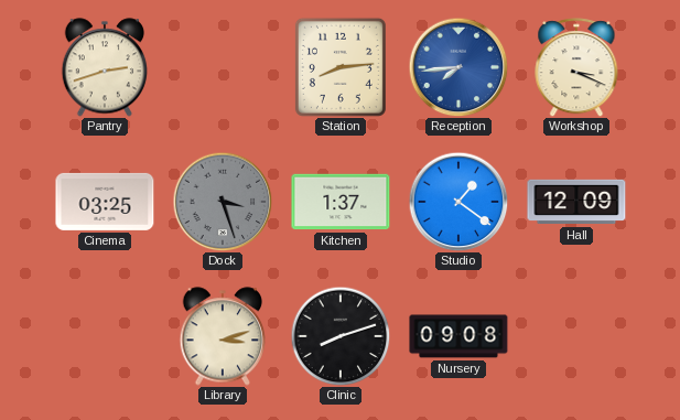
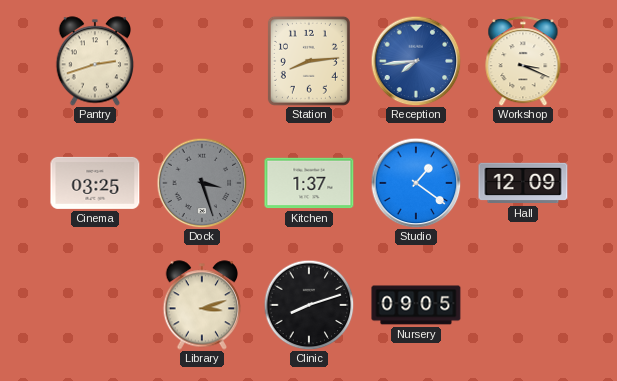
Nursery: 09:08 -> 09:05 (416, 305)
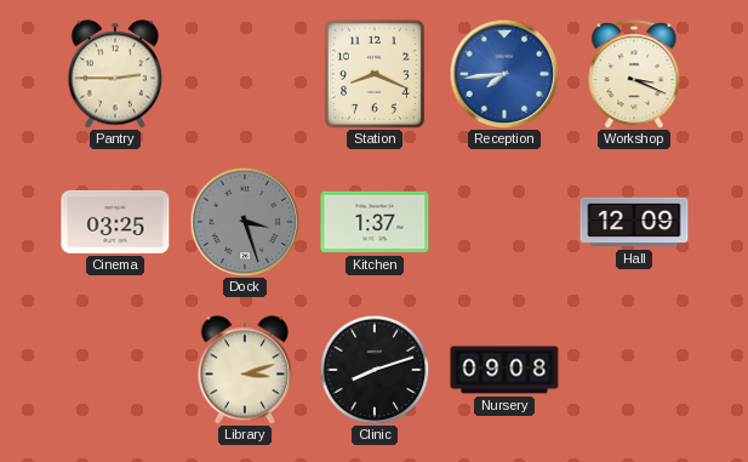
Pantry: 2:42 -> 2:45 (115, 74)
Station: 8:14 -> 8:19 (375, 74)
Studio: 1:21 -> none (416, 183)
Nursery: 09:05 -> 09:08 (504, 370)
